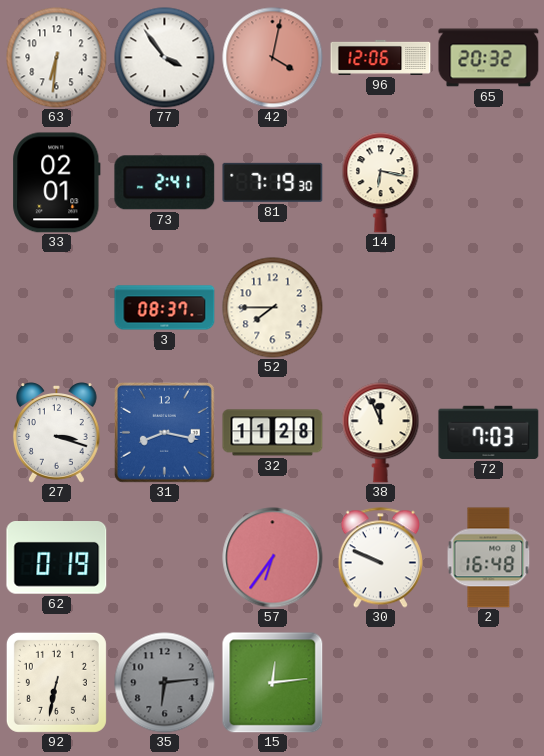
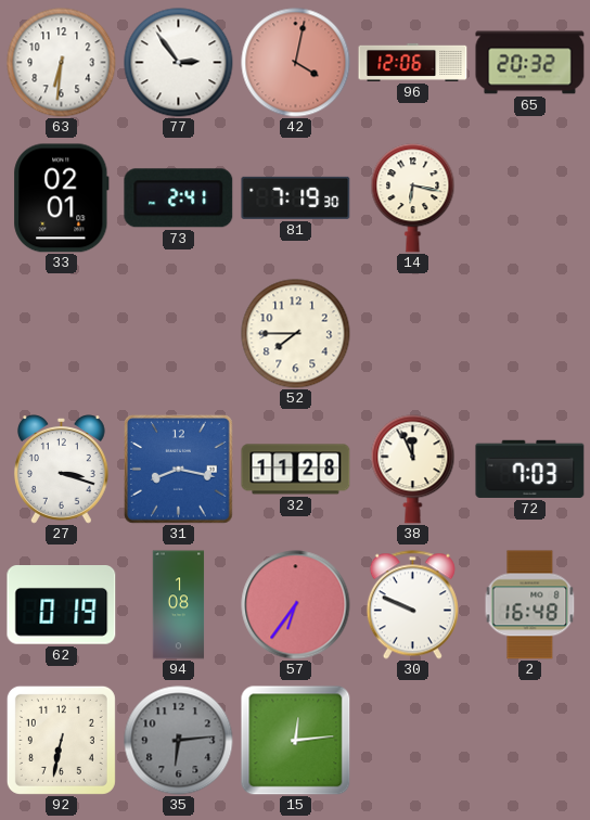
77: 3:54 -> 2:54 (179, 63)
3: 08:37 -> none (165, 308)
94: none -> 1:08 (179, 605)
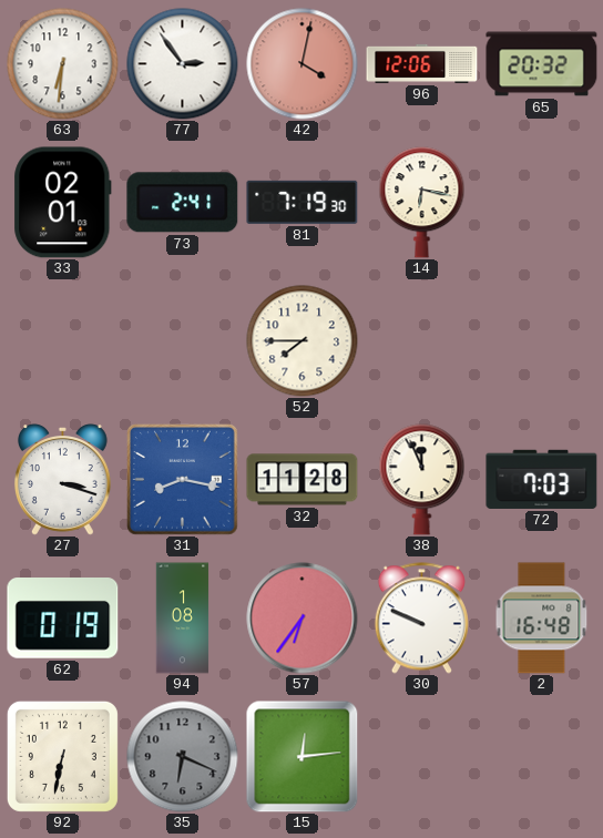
35: 6:14 -> 6:19 (183, 757)
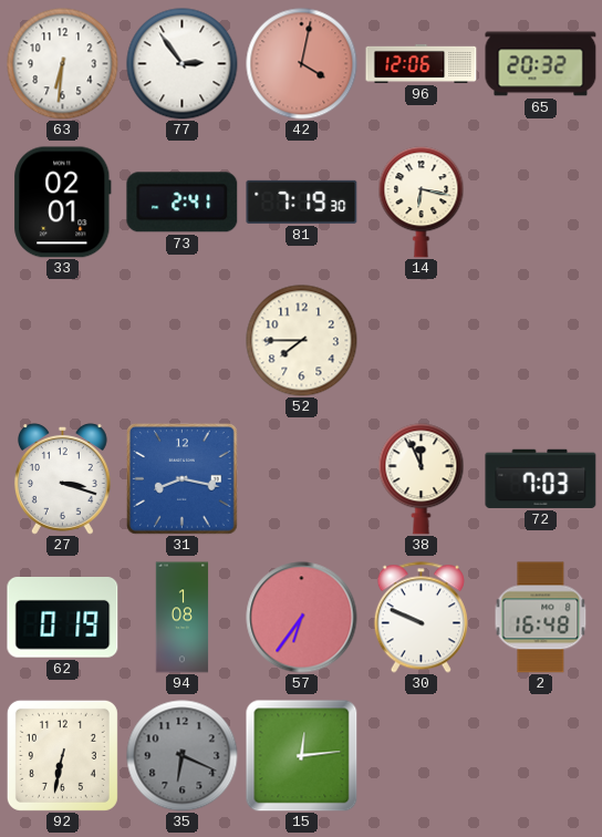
32: 11:28 -> none (303, 480)
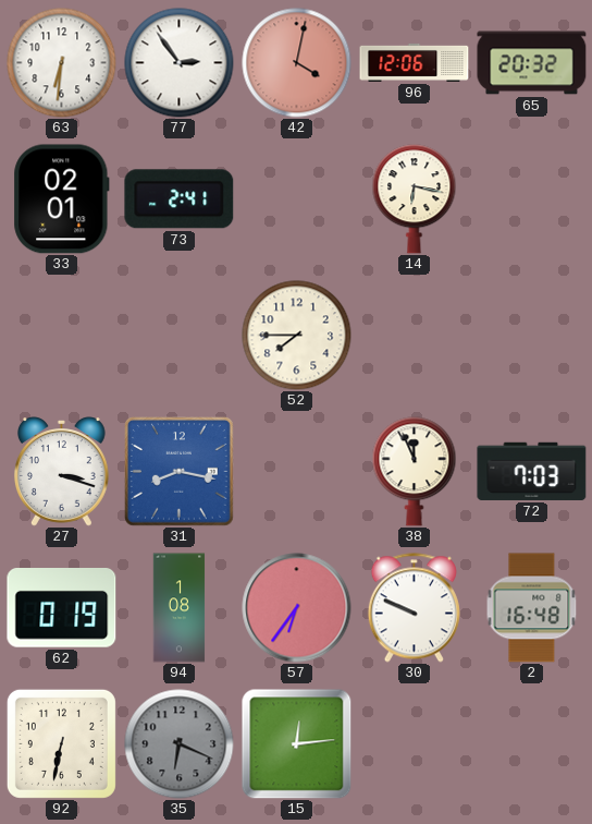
81: 7:19 -> none (302, 201)
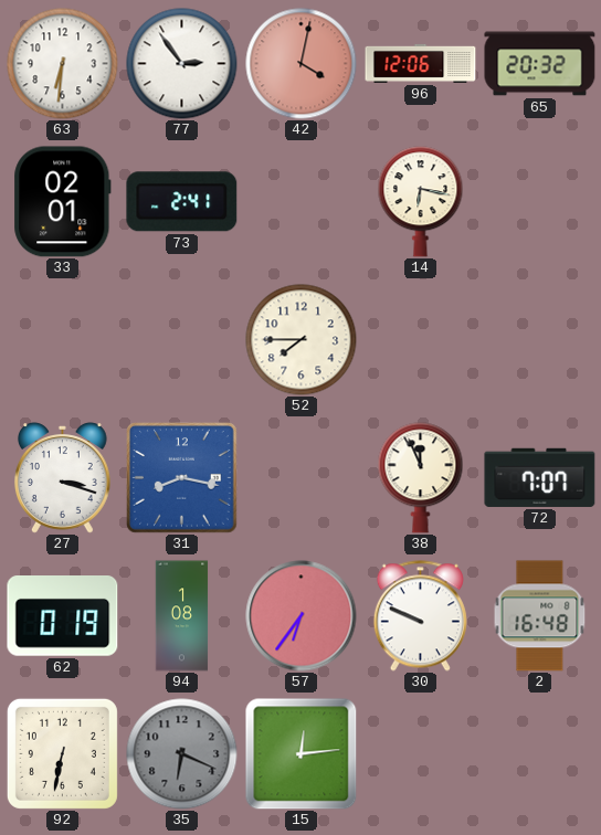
72: 7:03 -> 7:07 (540, 477)
